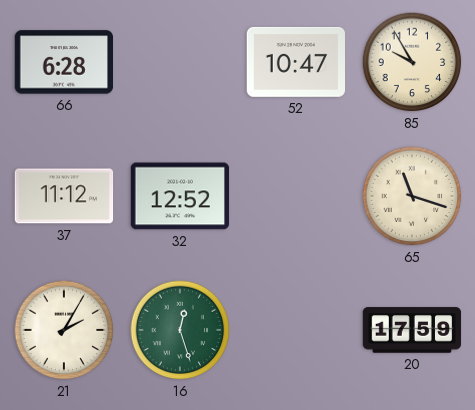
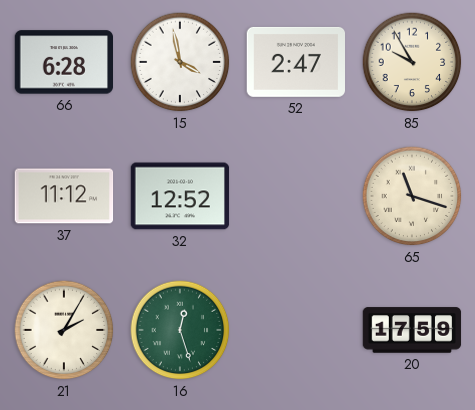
15: none -> 3:58 (180, 62)
52: 10:47 -> 2:47 (296, 62)
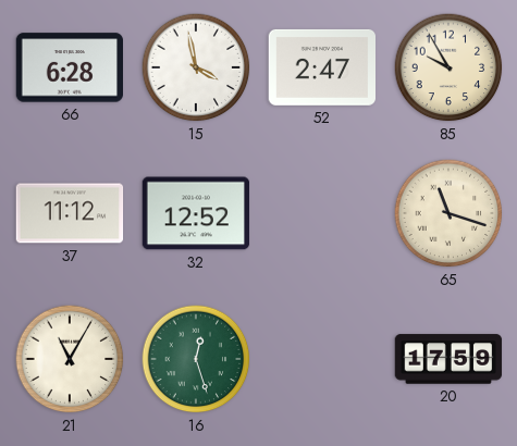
21: 2:05 -> 11:05 (70, 359)
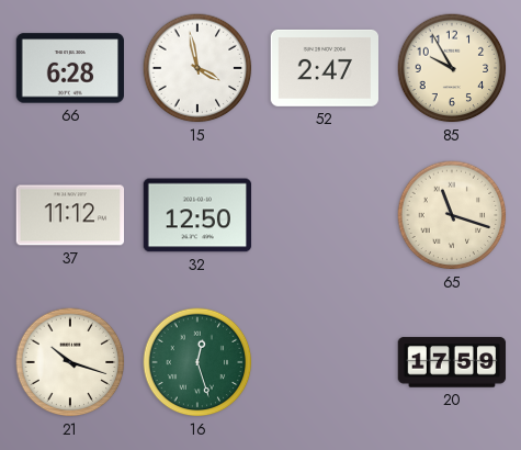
32: 12:52 -> 12:50 (197, 215)
21: 11:05 -> 10:18 (70, 362)
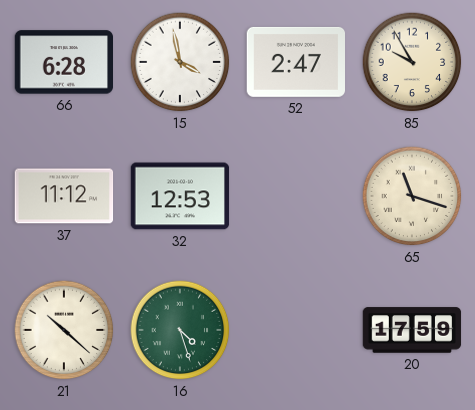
32: 12:50 -> 12:53 (180, 196)
21: 10:18 -> 10:22 (64, 330)
16: 12:27 -> 4:27 (180, 330)
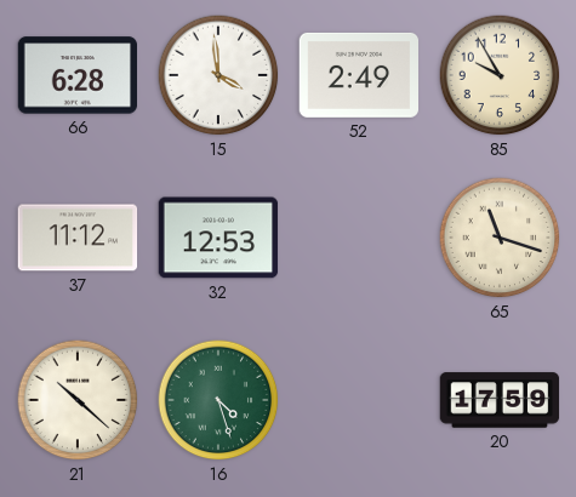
15: 3:58 -> 3:59 (218, 75)
52: 2:47 -> 2:49 (359, 75)
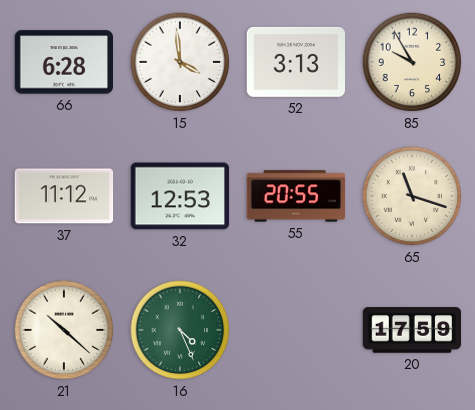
52: 2:49 -> 3:13 (296, 62)
55: none -> 20:55 (296, 196)
16: 4:27 -> 4:26 (180, 330)
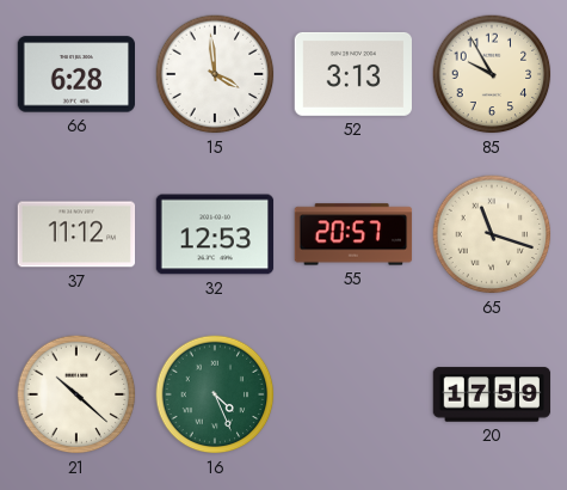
55: 20:55 -> 20:57 (353, 234)
